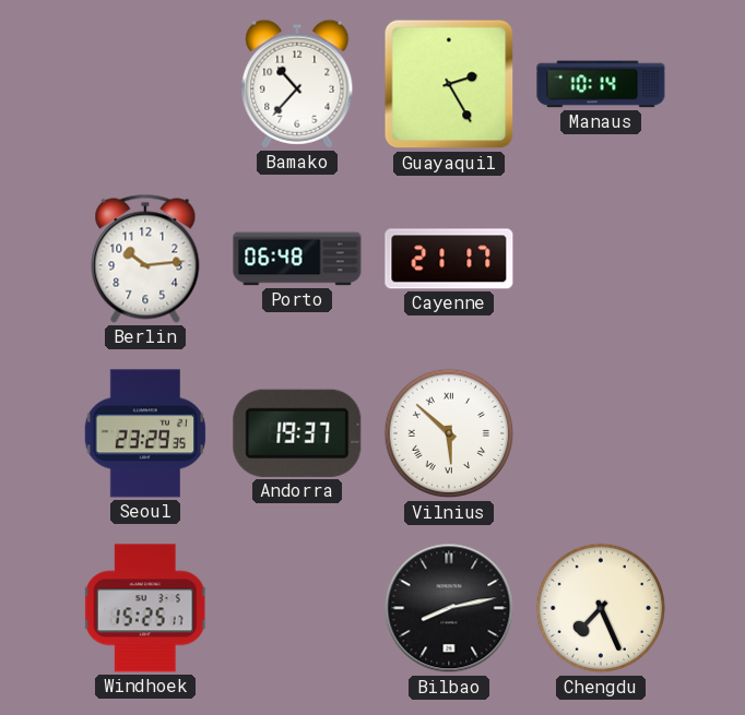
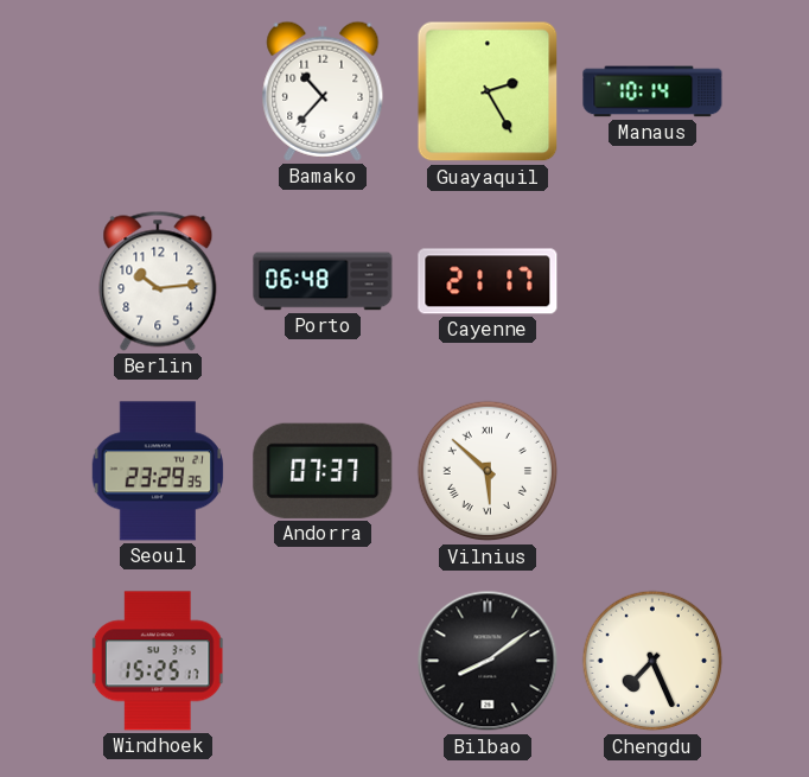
Andorra: 19:37 -> 07:37 (323, 471)
Bilbao: 8:13 -> 8:09 (488, 661)
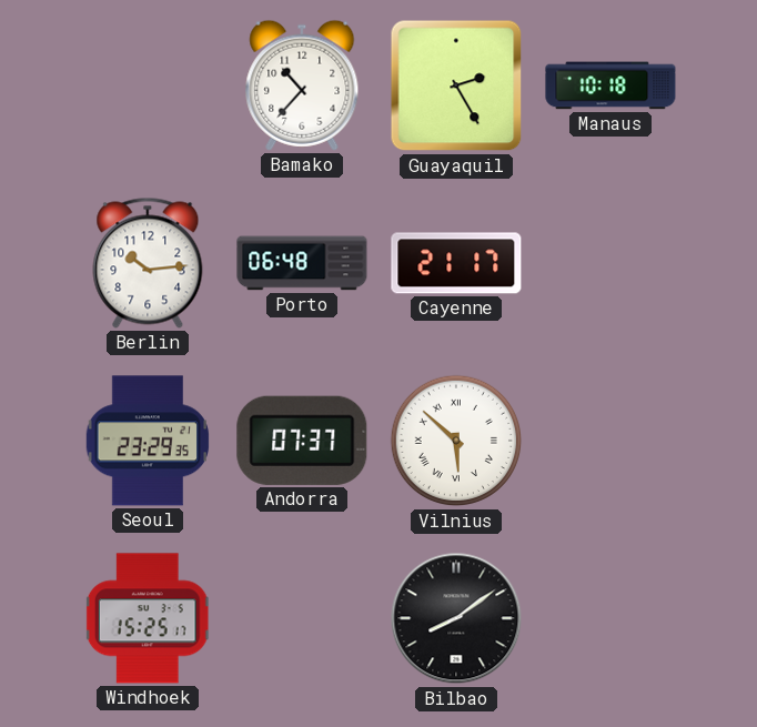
Manaus: 10:14 -> 10:18 (610, 85)
Chengdu: 7:26 -> none (652, 661)
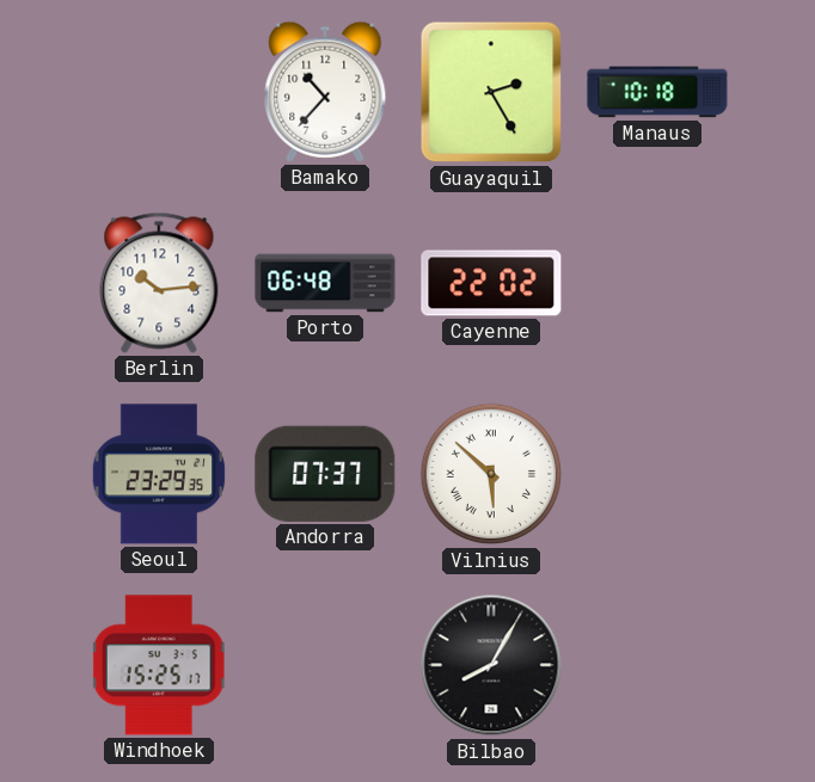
Cayenne: 21:17 -> 22:02 (491, 283)
Bilbao: 8:09 -> 8:05 (491, 665)
